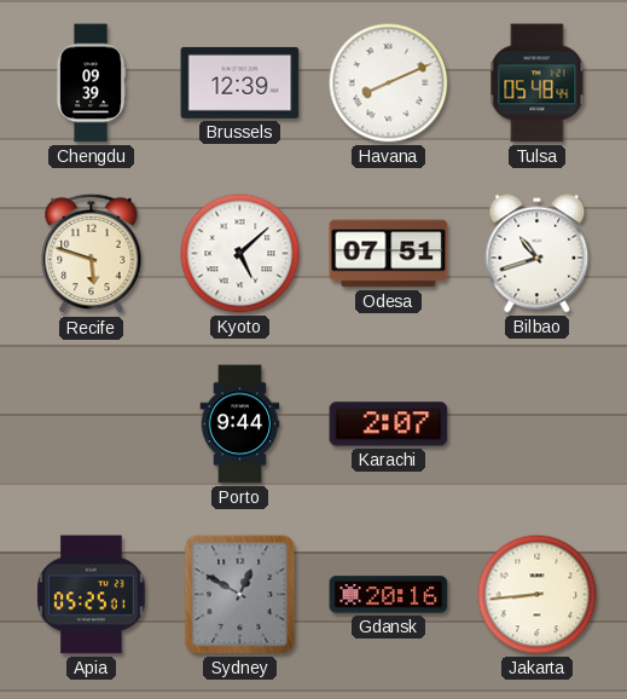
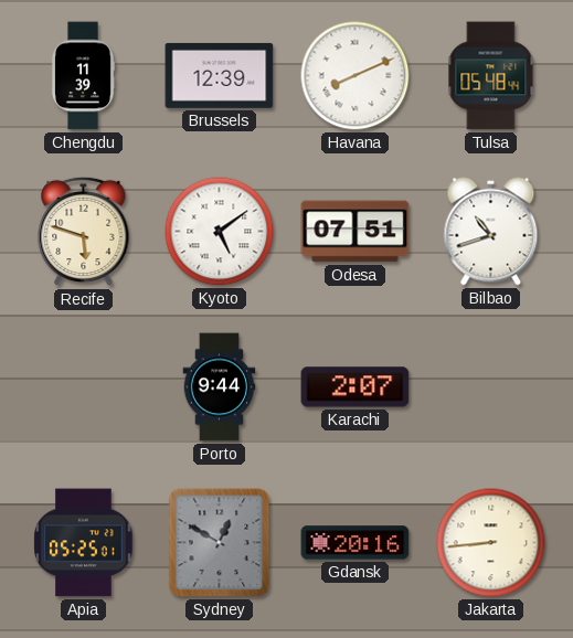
Chengdu: 09:39 -> 11:39 (83, 76)
Kyoto: 5:08 -> 5:09 (220, 232)
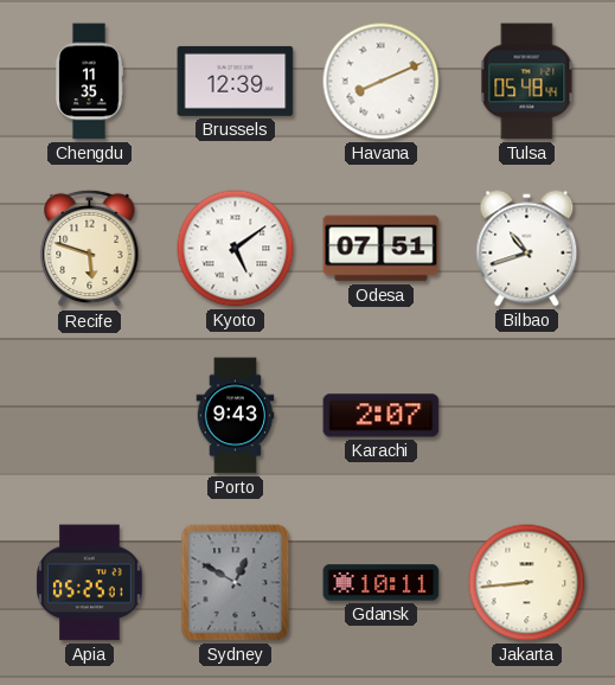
Chengdu: 11:39 -> 11:35 (89, 82)
Porto: 9:44 -> 9:43 (236, 416)
Gdansk: 20:16 -> 10:11 (382, 583)
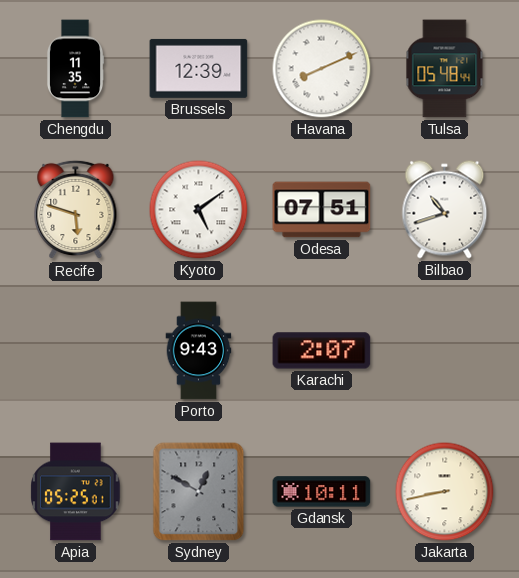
Jakarta: 8:44 -> 8:43 (445, 492)
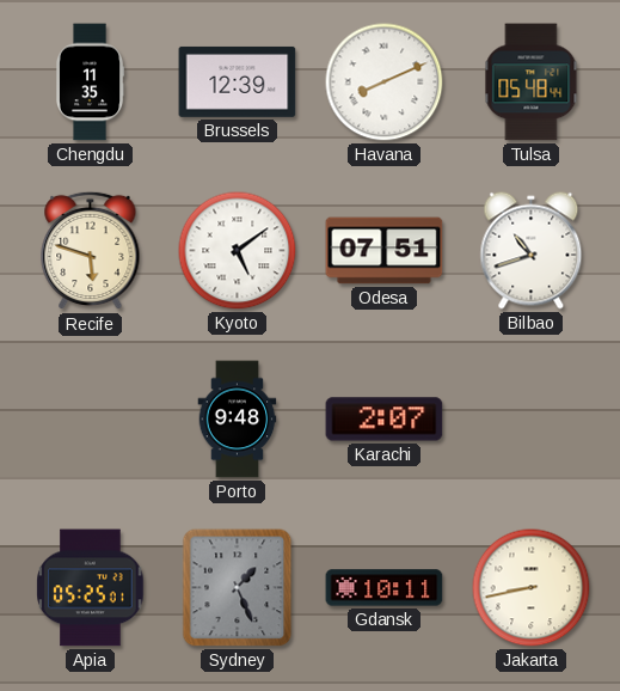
Porto: 9:43 -> 9:48 (238, 420)
Sydney: 12:50 -> 1:26 (238, 588)
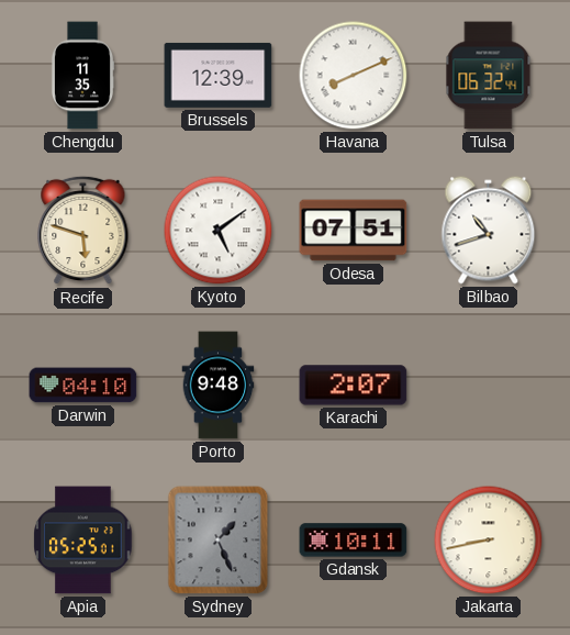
Tulsa: 05:48 -> 06:32 (489, 76)
Darwin: none -> 04:10 (83, 386)
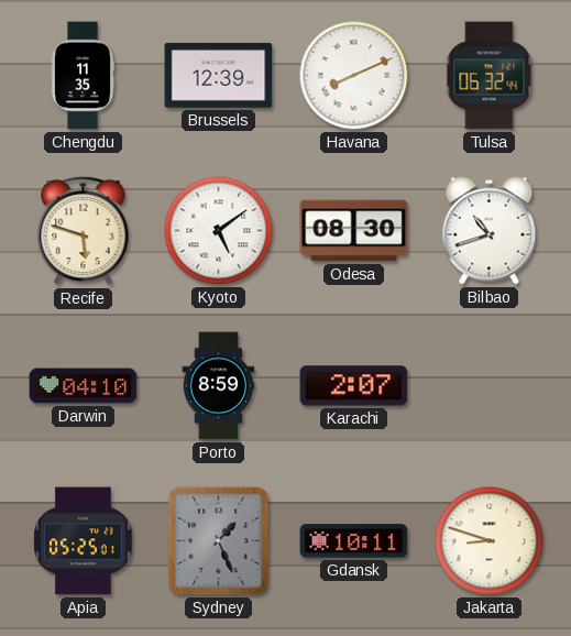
Odesa: 07:51 -> 08:30 (354, 231)
Porto: 9:48 -> 8:59 (219, 386)
Jakarta: 8:43 -> 8:48 (490, 541)
